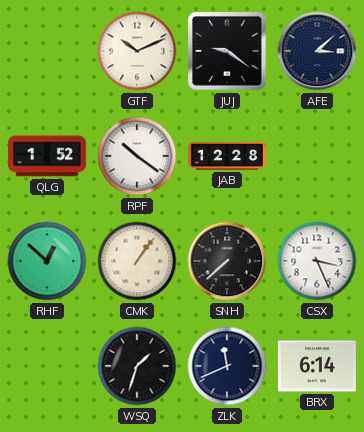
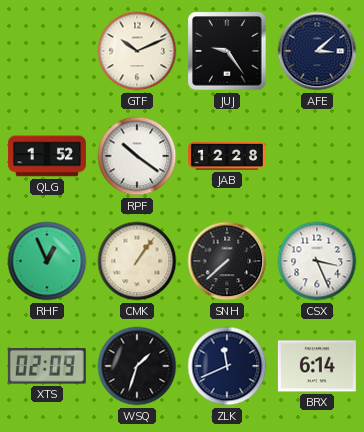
JUJ: 9:21 -> 9:24 (227, 51)
RHF: 12:52 -> 12:56 (47, 261)
XTS: none -> 02:09 (47, 366)
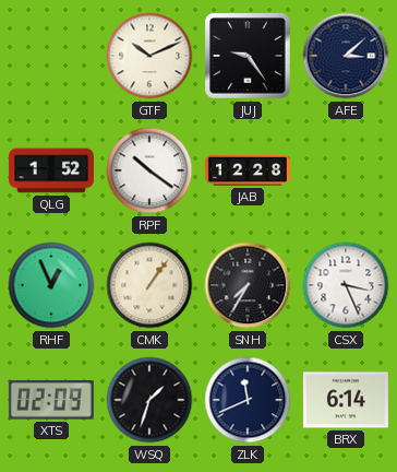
SNH: 7:38 -> 7:35 (248, 285)
